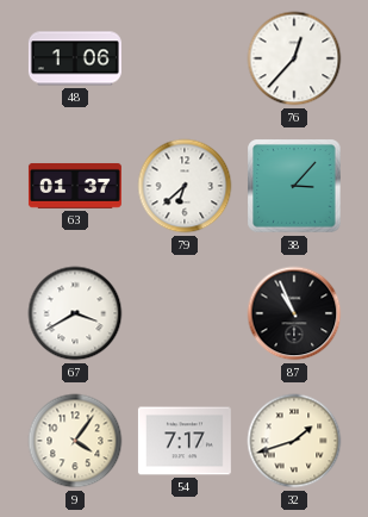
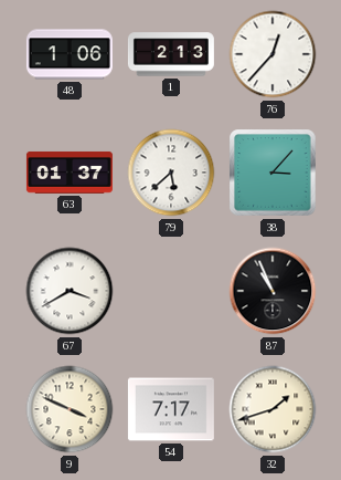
1: none -> 2:13 (171, 54)
79: 6:38 -> 5:38 (171, 173)
9: 4:06 -> 3:49 (70, 409)
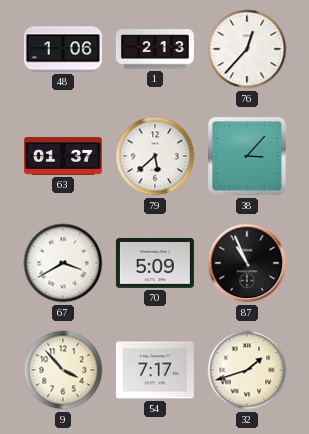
70: none -> 5:09 (155, 263)
9: 3:49 -> 3:53 (63, 370)
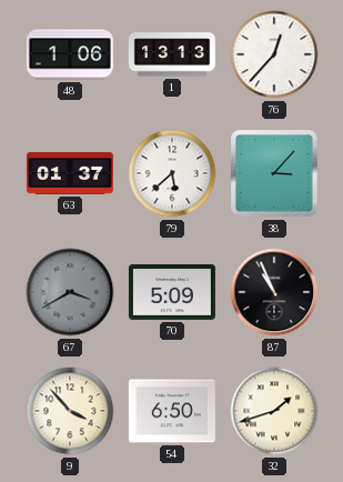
1: 2:13 -> 13:13 (172, 54)
67 dial: white -> grey (70, 292)
54: 7:17 -> 6:50 (172, 411)
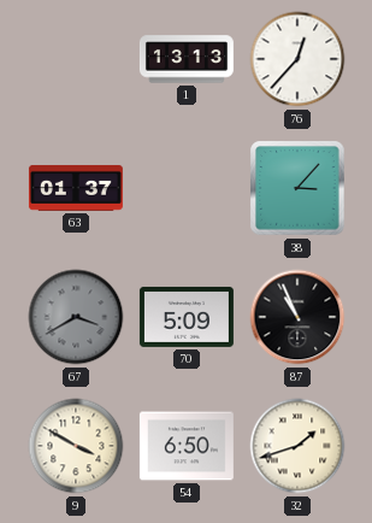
48: 1:06 -> none (70, 54)
79: 5:38 -> none (172, 173)
9: 3:53 -> 3:50 (76, 446)
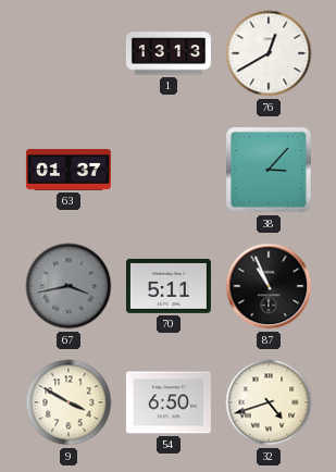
76: 12:37 -> 12:40 (269, 53)
67: 3:40 -> 3:43 (69, 286)
70: 5:09 -> 5:11 (169, 286)
32: 1:42 -> 4:42 (269, 402)
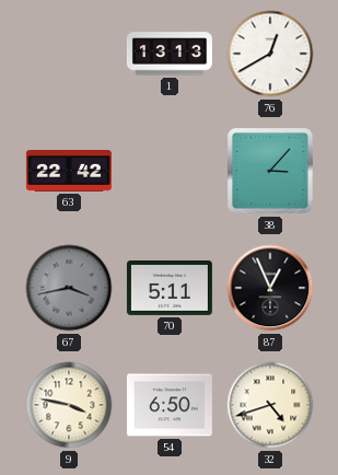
63: 01:37 -> 22:42 (69, 171)
87: 10:56 -> 12:56 (270, 288)
9: 3:50 -> 3:47 (69, 405)
